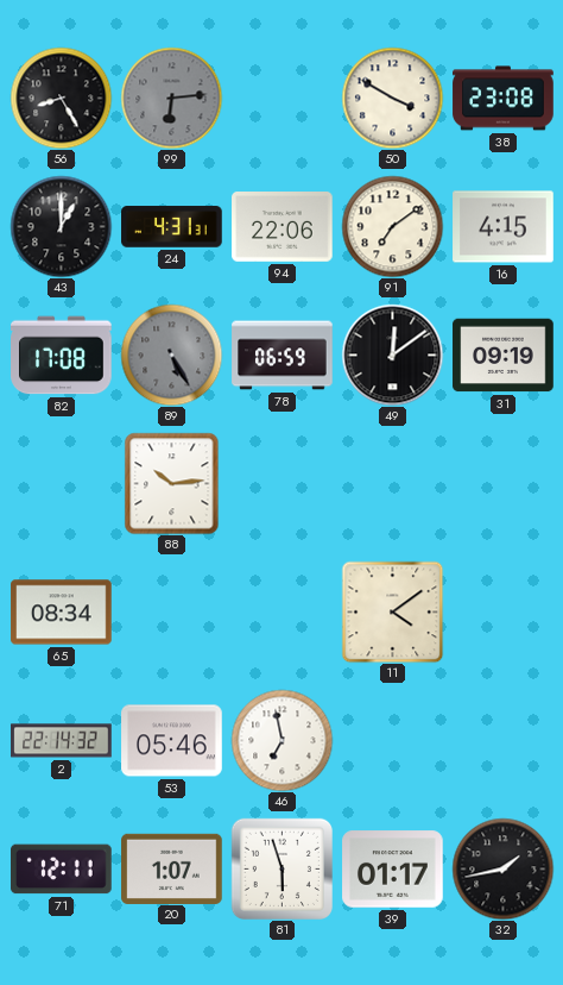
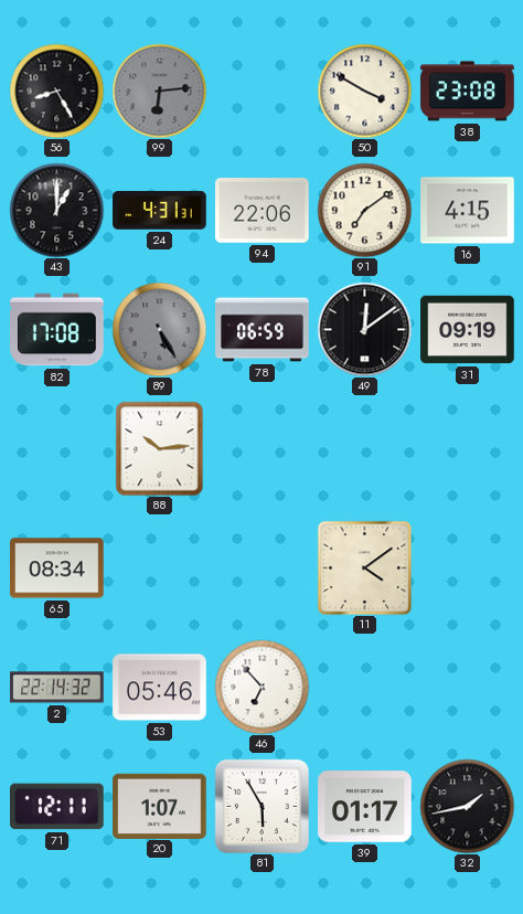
46: 6:58 -> 6:53 (261, 687)
81: 5:57 -> 5:55 (261, 806)
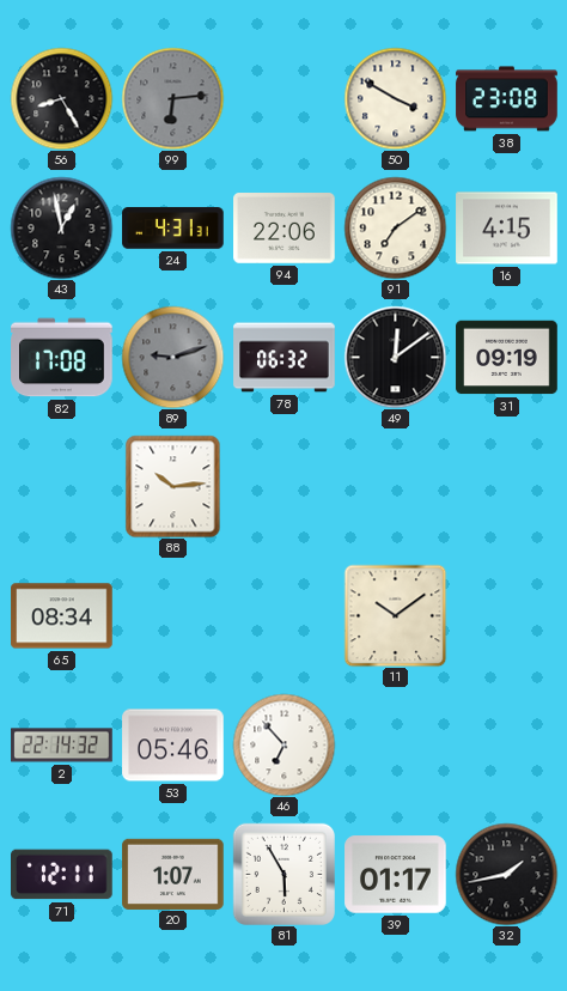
43: 1:00 -> 12:58 (61, 227)
89: 5:25 -> 9:12 (172, 357)
78: 06:59 -> 06:32 (285, 358)
11: 4:09 -> 10:09 (395, 615)
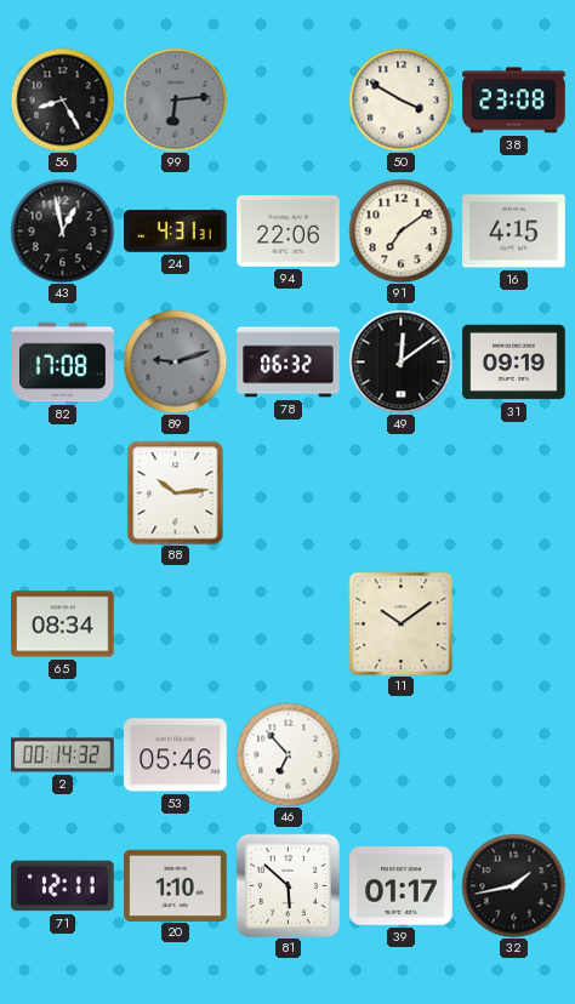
2: 22:14 -> 00:14 (63, 755)
20: 1:07 -> 1:10 (176, 885)
81: 5:55 -> 5:52 (287, 885)
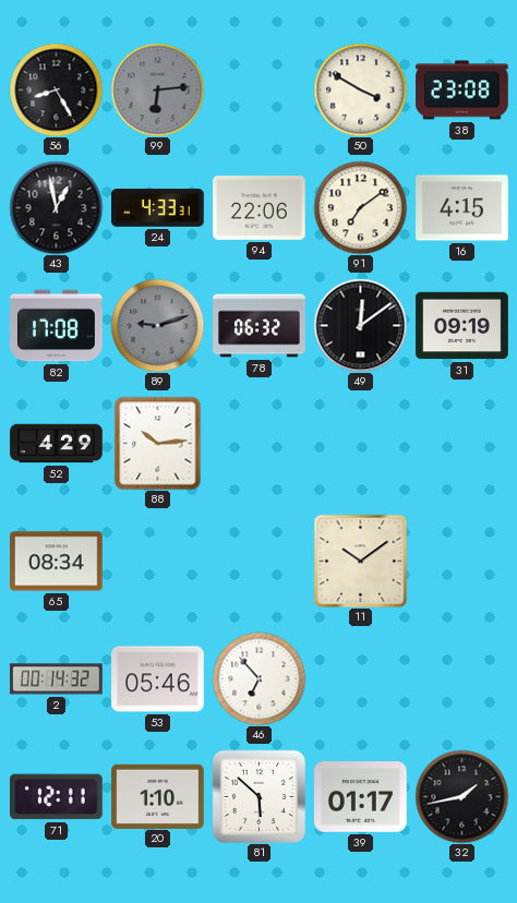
24: 4:31 -> 4:33 (158, 208)
52: none -> 4:29 (57, 444)
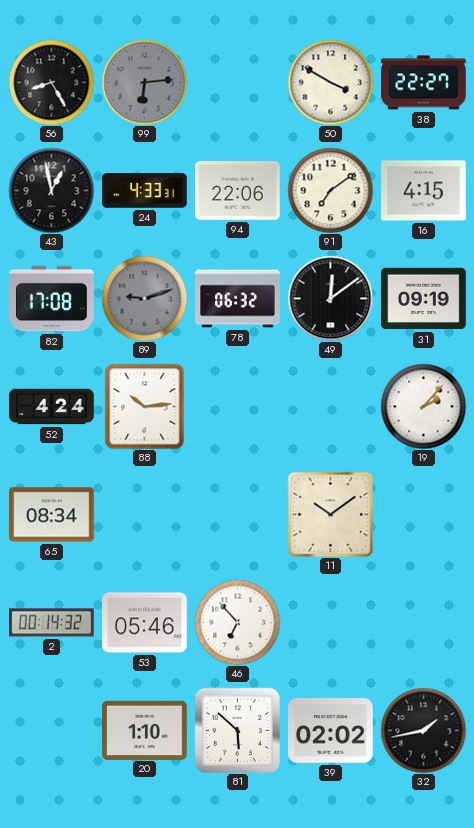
38: 23:08 -> 22:27 (424, 83)
52: 4:29 -> 4:24 (52, 407)
19: none -> 2:07 (423, 406)
71: 12:11 -> none (57, 797)
39: 01:17 -> 02:02 (331, 731)
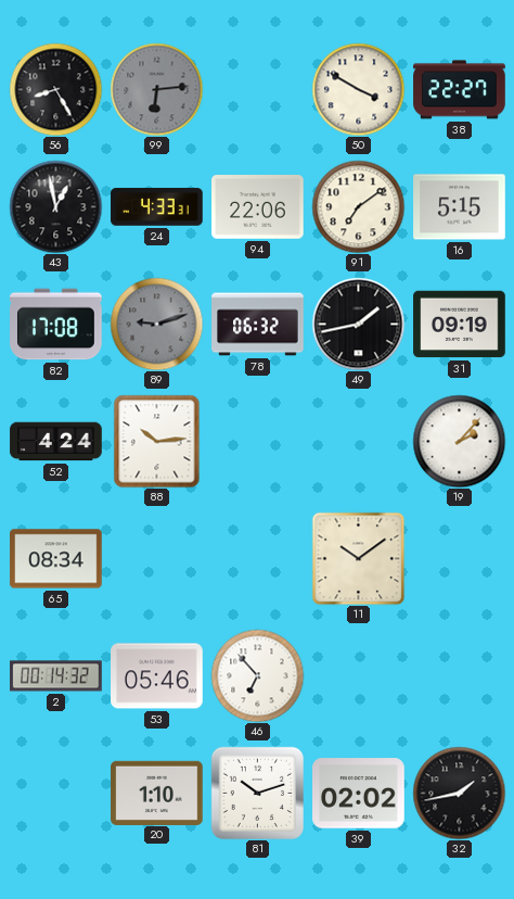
16: 4:15 -> 5:15 (460, 207)
49: 12:09 -> 1:43 (358, 324)
81: 5:52 -> 10:12 (257, 793)
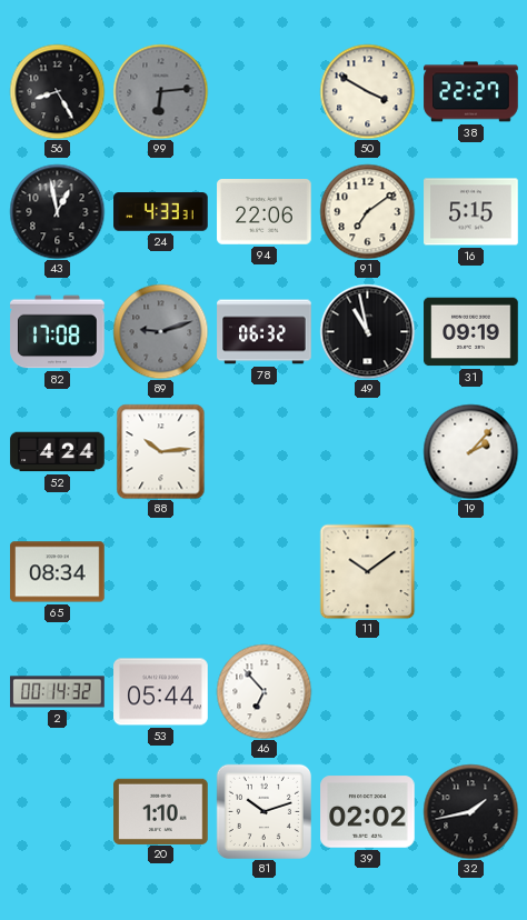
49: 1:43 -> 10:58 (367, 331)
53: 05:46 -> 05:44 (161, 692)
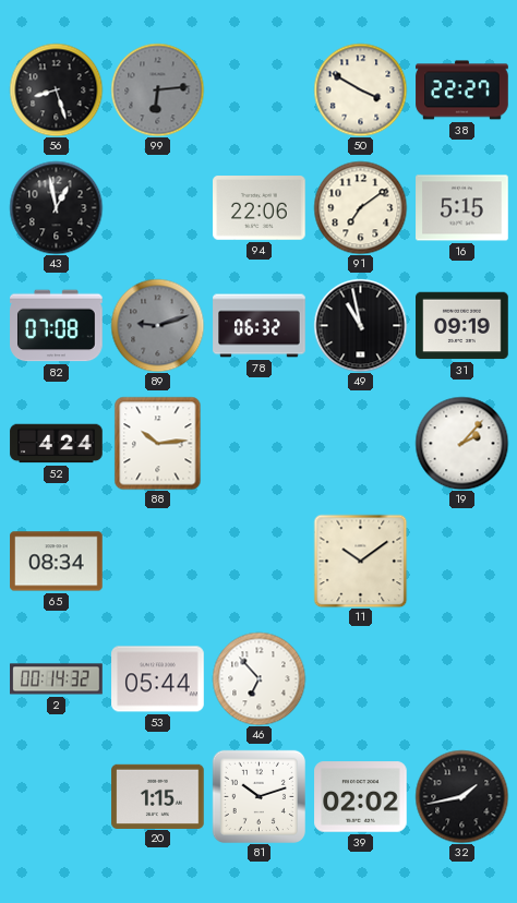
56: 8:25 -> 8:27 (56, 89)
24: 4:33 -> none (161, 212)
82: 17:08 -> 07:08 (57, 326)
20: 1:10 -> 1:15 (158, 796)
